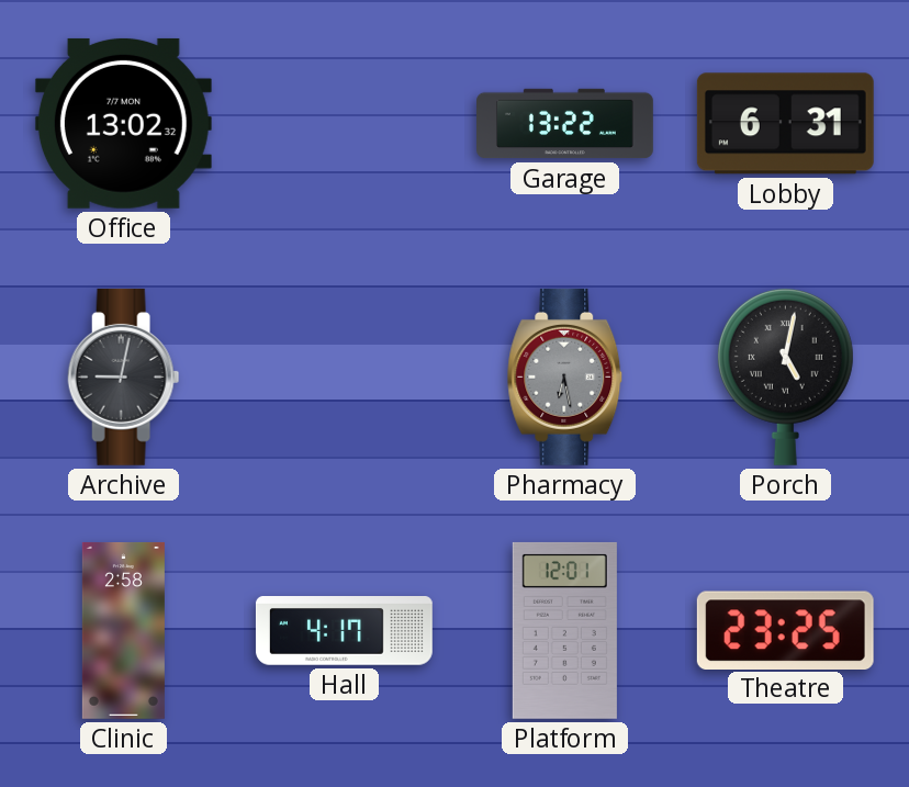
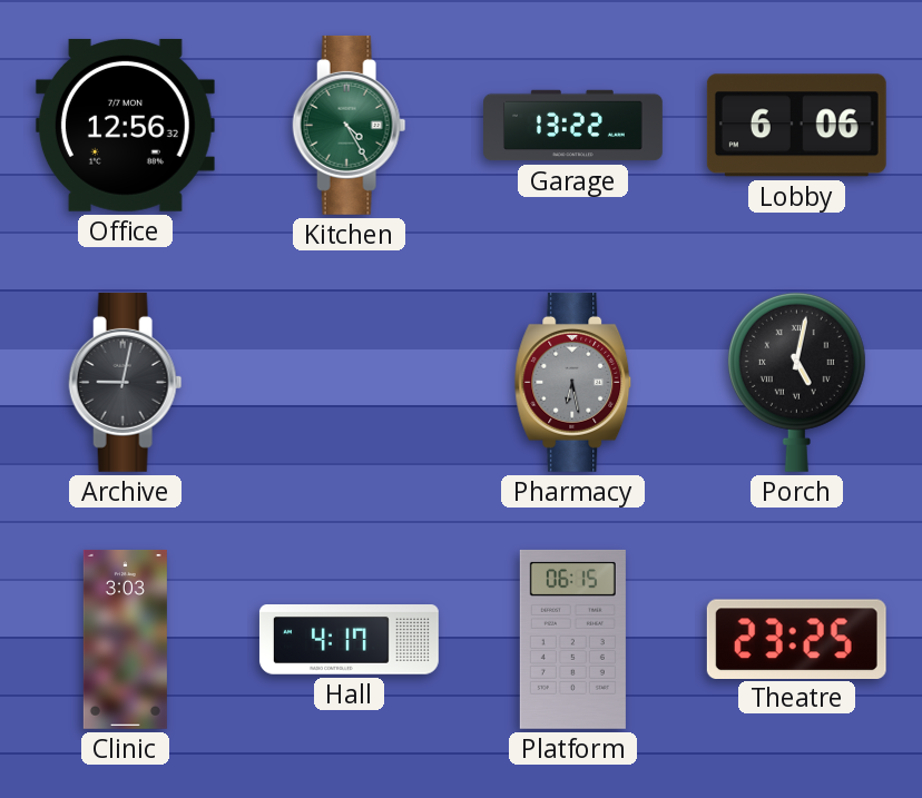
Office: 13:02 -> 12:56 (125, 125)
Kitchen: none -> 4:25 (350, 125)
Lobby: 6:31 -> 6:06 (796, 126)
Clinic: 2:58 -> 3:03 (125, 639)
Platform: 12:01 -> 06:15 (572, 639)
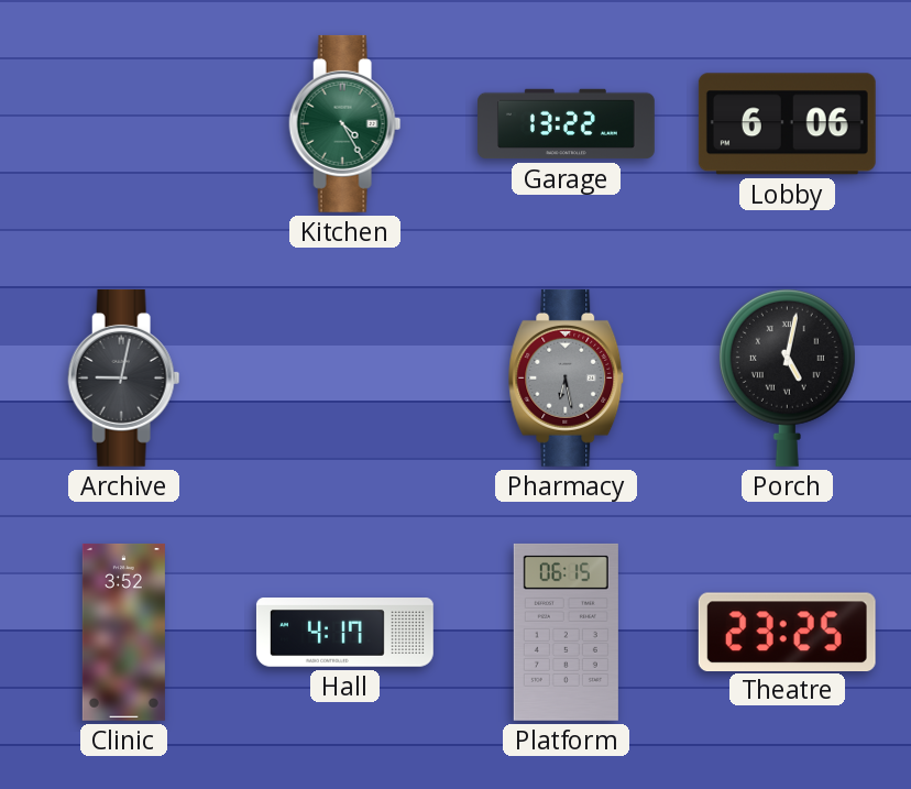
Office: 12:56 -> none (125, 125)
Clinic: 3:03 -> 3:52 (123, 632)
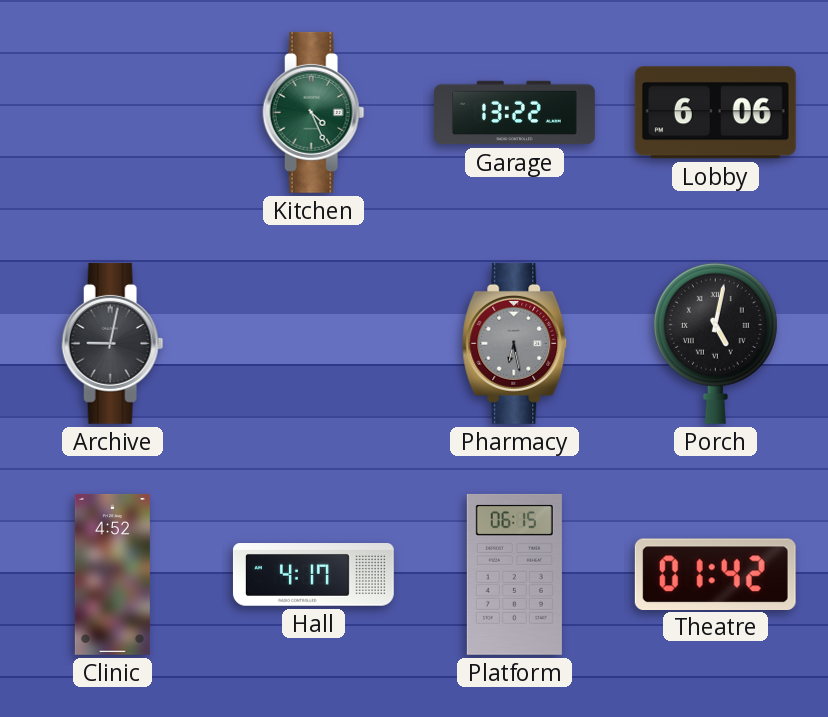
Kitchen: 4:25 -> 4:26 (314, 112)
Clinic: 3:52 -> 4:52 (112, 574)
Theatre: 23:25 -> 01:42 (715, 574)
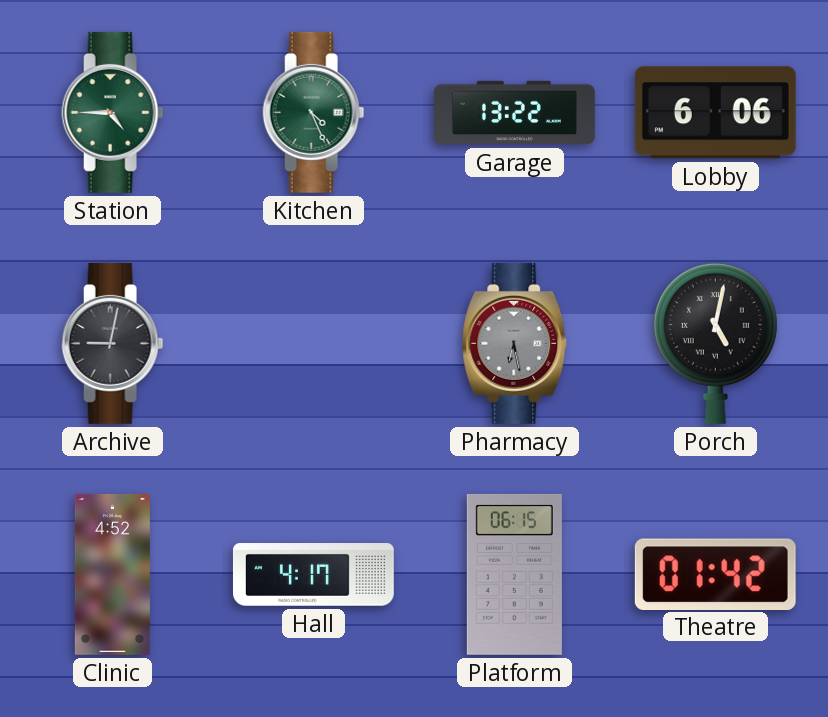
Station: none -> 4:45 (113, 112)
